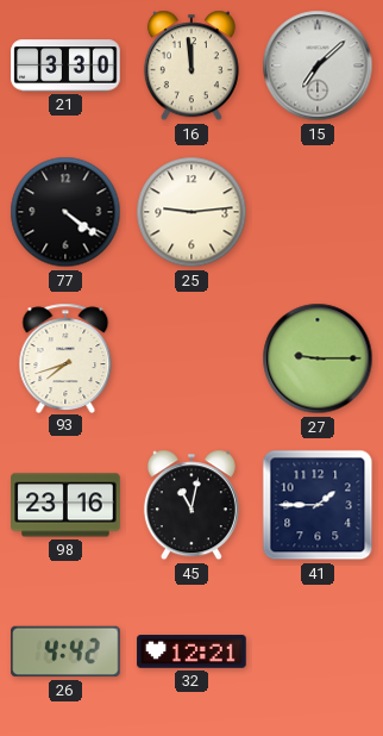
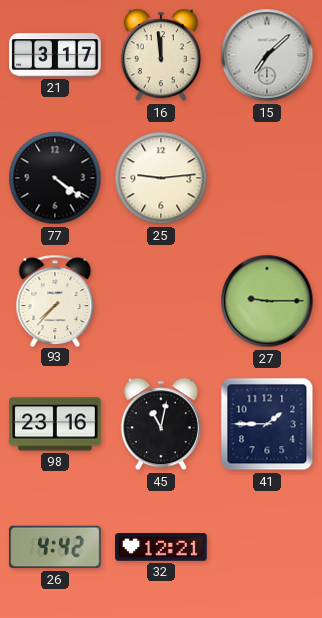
21: 3:30 -> 3:17 (55, 55)
93: 7:42 -> 7:37 (55, 300)
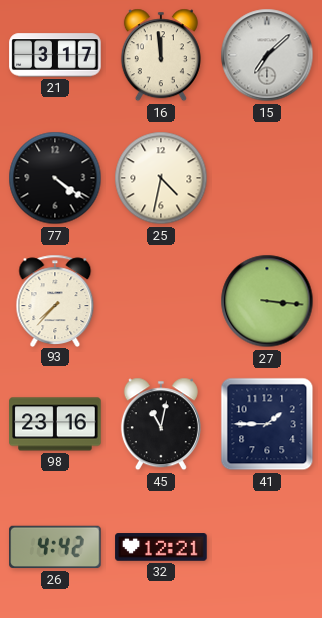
25: 9:14 -> 4:32 (161, 178)
27: 9:15 -> 3:16 (267, 301)
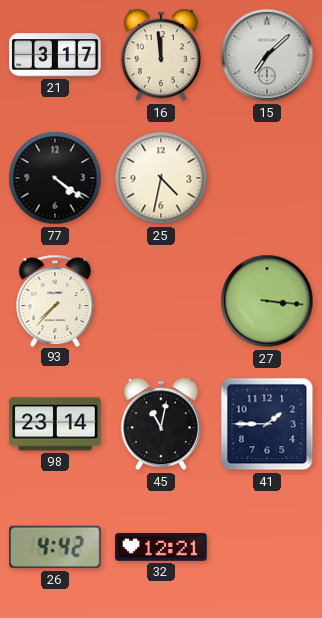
98: 23:16 -> 23:14 (55, 424)
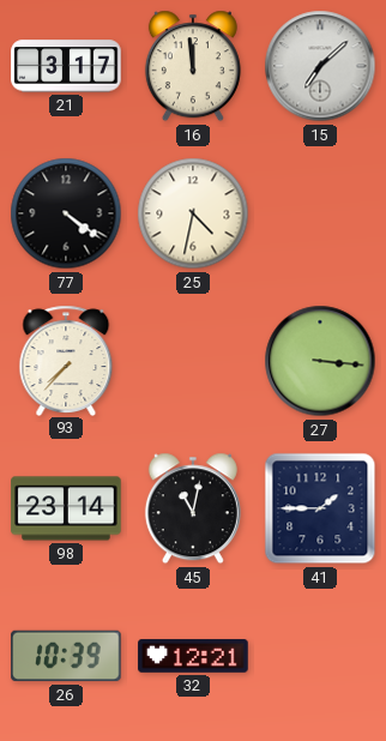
26: 4:42 -> 10:39 (66, 656)
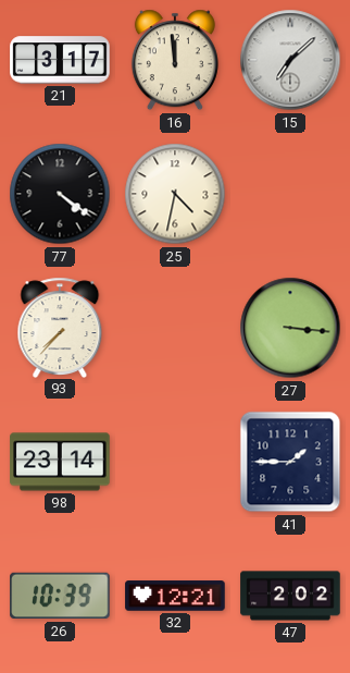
45: 11:02 -> none (193, 508)
47: none -> 2:02 (290, 596)
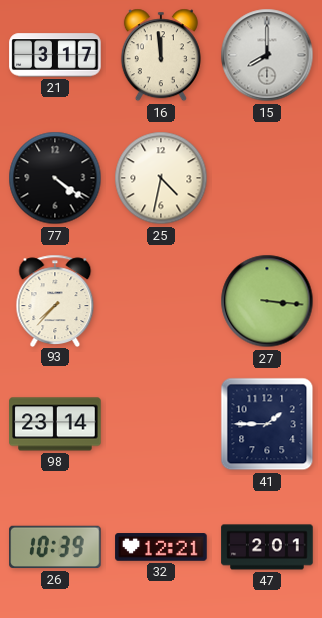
15: 7:08 -> 8:00 (267, 55)
47: 2:02 -> 2:01 (267, 547)
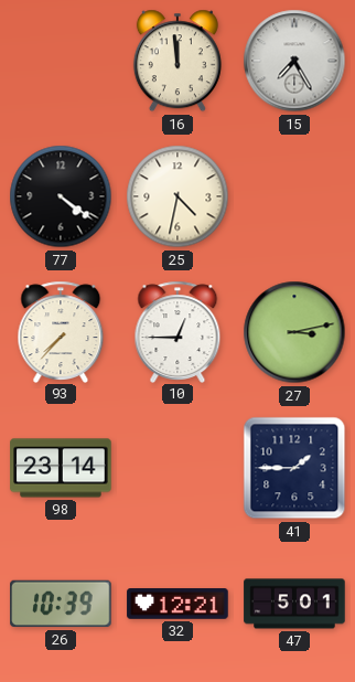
21: 3:17 -> none (55, 55)
15: 8:00 -> 7:25 (294, 61)
10: none -> 12:45 (177, 331)
27: 3:16 -> 3:13 (294, 332)
47: 2:01 -> 5:01 (294, 604)
